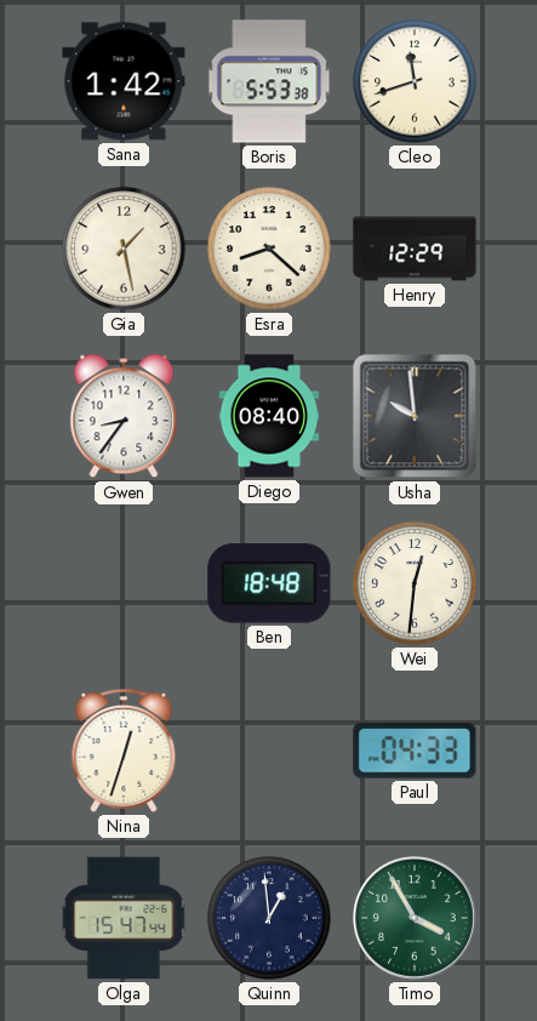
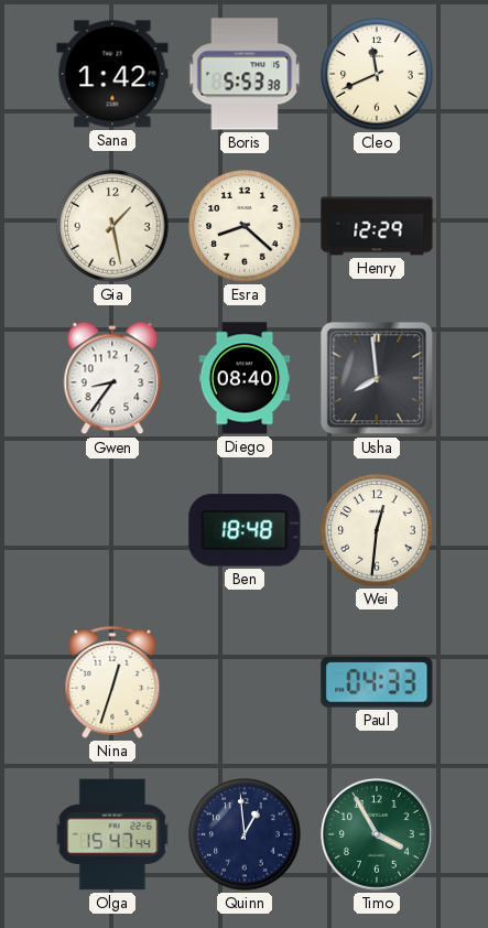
Cleo: 11:42 -> 11:41 (377, 74)
Usha: 9:59 -> 7:59 (377, 378)
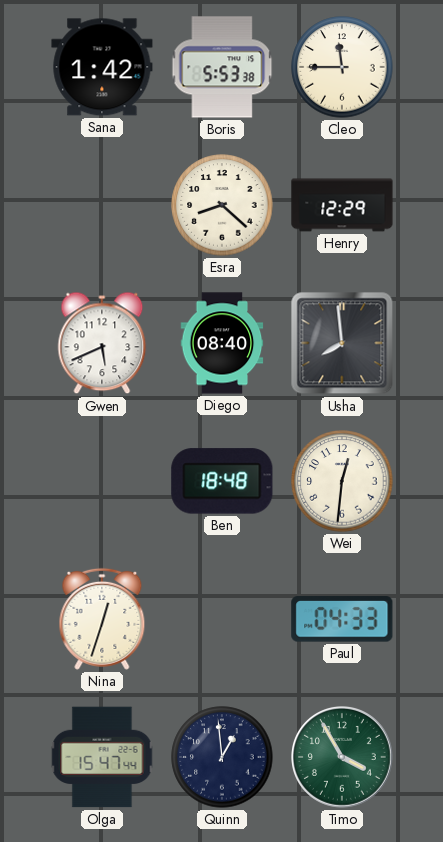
Cleo: 11:41 -> 11:45 (342, 67)
Gia: 1:28 -> none (112, 226)
Gwen: 8:36 -> 5:41 (102, 343)
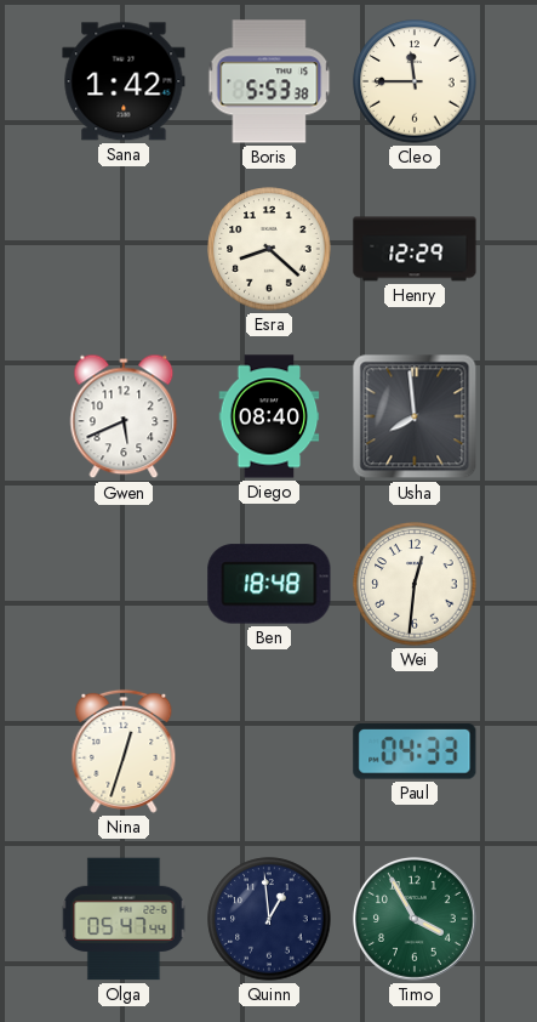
Olga: 15:47 -> 05:47 (124, 919)
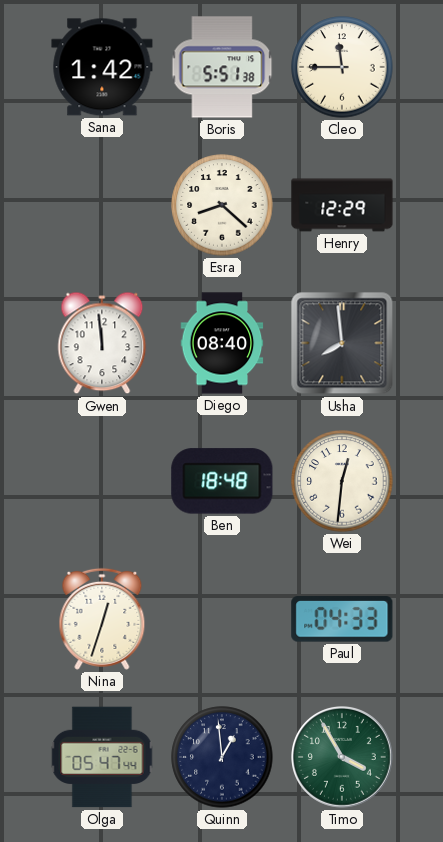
Boris: 5:53 -> 5:51 (222, 67)
Gwen: 5:41 -> 11:59 (102, 343)
